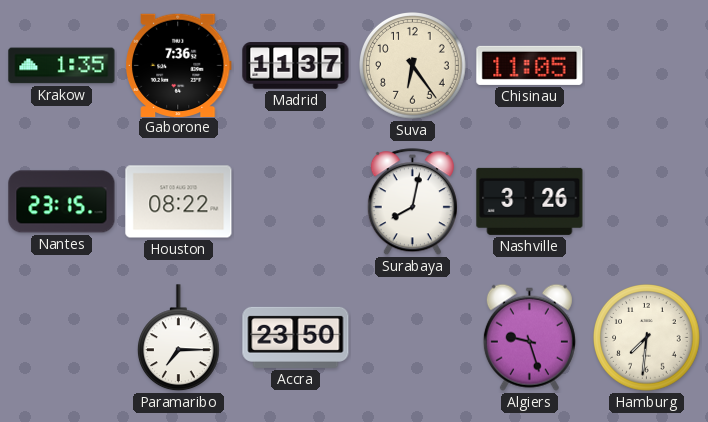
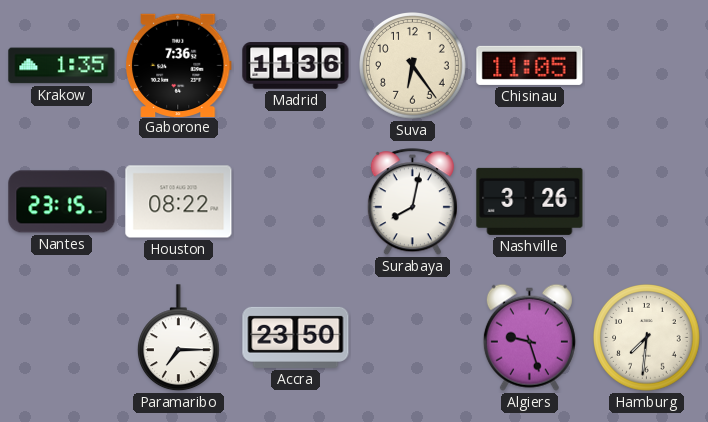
Madrid: 11:37 -> 11:36 (296, 66)
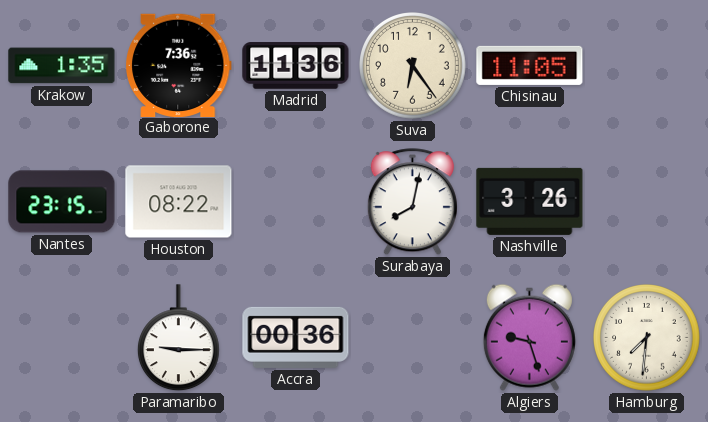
Paramaribo: 7:15 -> 9:15 (178, 338)
Accra: 23:50 -> 00:36 (296, 337)
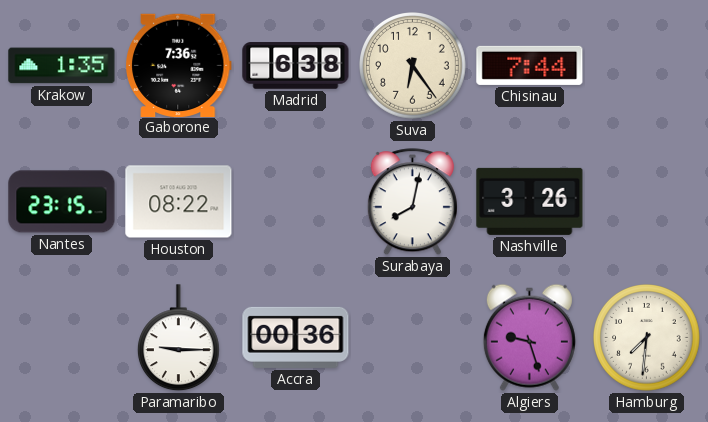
Madrid: 11:36 -> 6:38 (296, 66)
Chisinau: 11:05 -> 7:44 (530, 65)
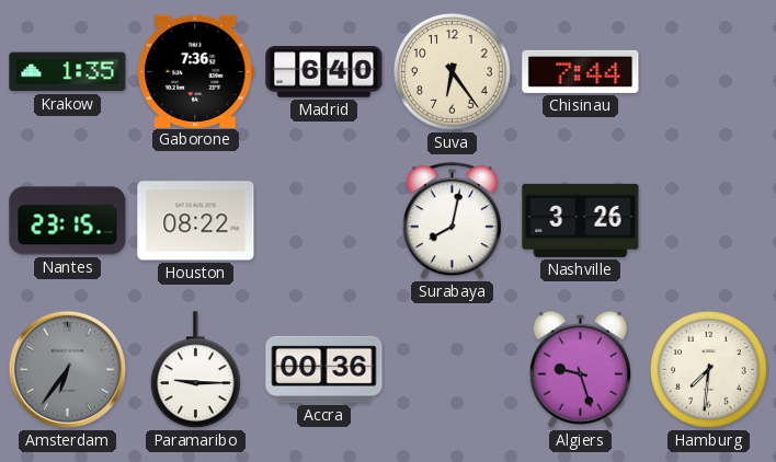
Madrid: 6:38 -> 6:40 (324, 72)
Amsterdam: none -> 6:36 (67, 369)
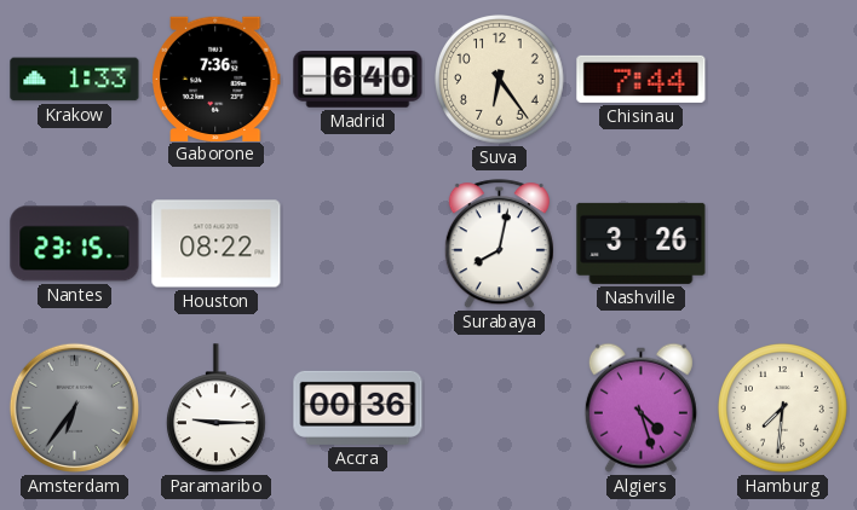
Krakow: 1:35 -> 1:33 (75, 80)
Algiers: 9:27 -> 4:27 (640, 407)
